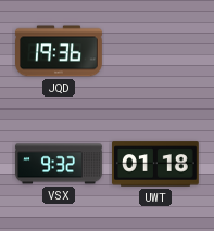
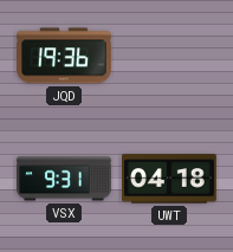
VSX: 9:32 -> 9:31 (65, 179)
UWT: 01:18 -> 04:18 (170, 179)
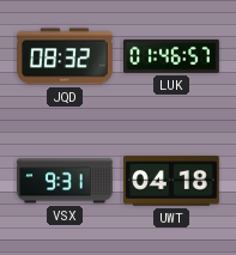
JQD: 19:36 -> 08:32 (66, 56)
LUK: none -> 01:46 (173, 56)
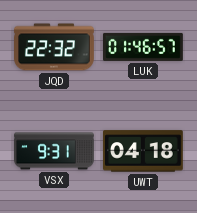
JQD: 08:32 -> 22:32 (55, 47)
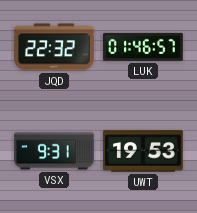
UWT: 04:18 -> 19:53 (144, 151)
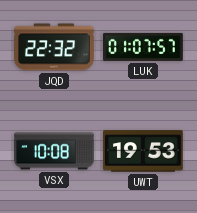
LUK: 01:46 -> 01:07 (144, 47)
VSX: 9:31 -> 10:08 (55, 151)
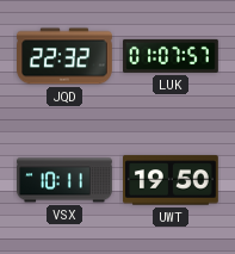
VSX: 10:08 -> 10:11 (66, 180)
UWT: 19:53 -> 19:50 (172, 180)
